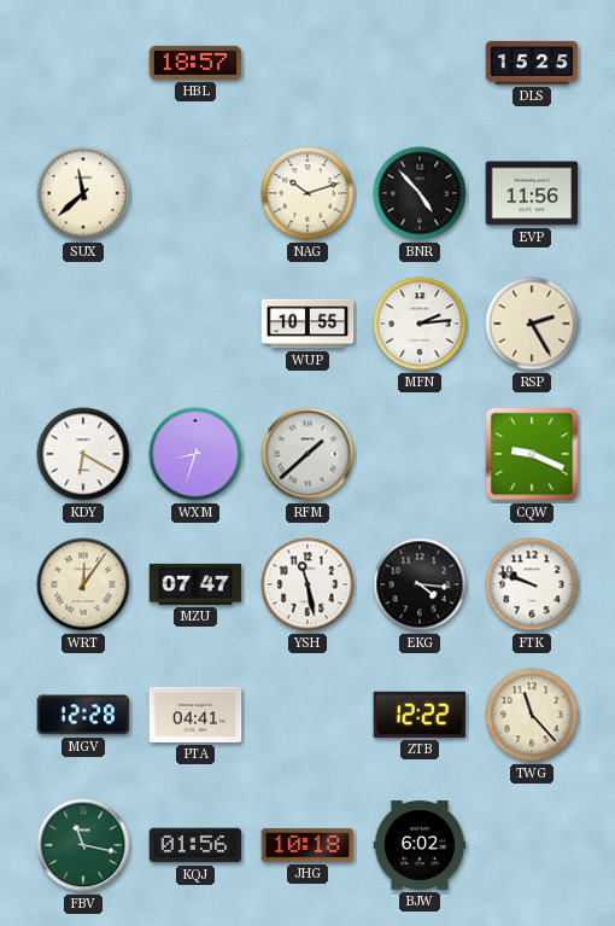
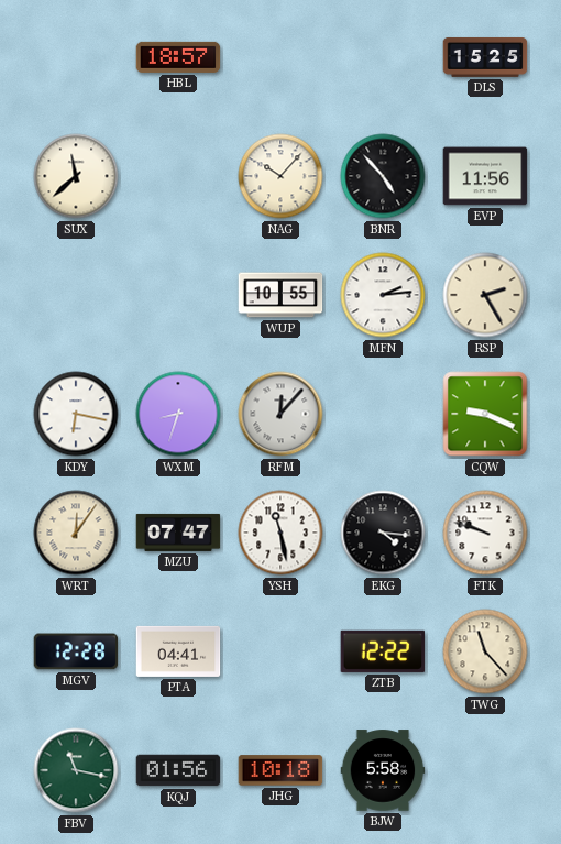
NAG: 10:12 -> 10:07 (280, 176)
KDY: 6:20 -> 6:17 (76, 414)
RFM: 1:38 -> 12:07 (280, 414)
BJW: 6:02 -> 5:58 (383, 770)
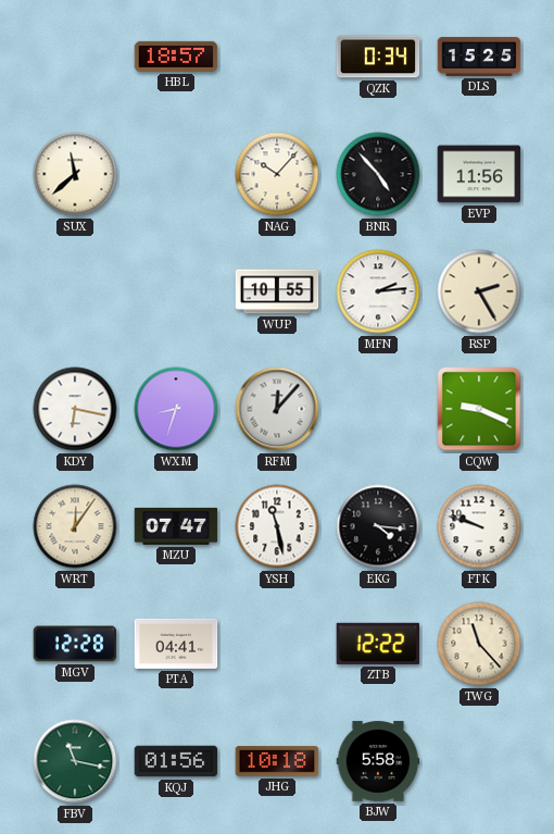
QZK: none -> 0:34 (378, 57)
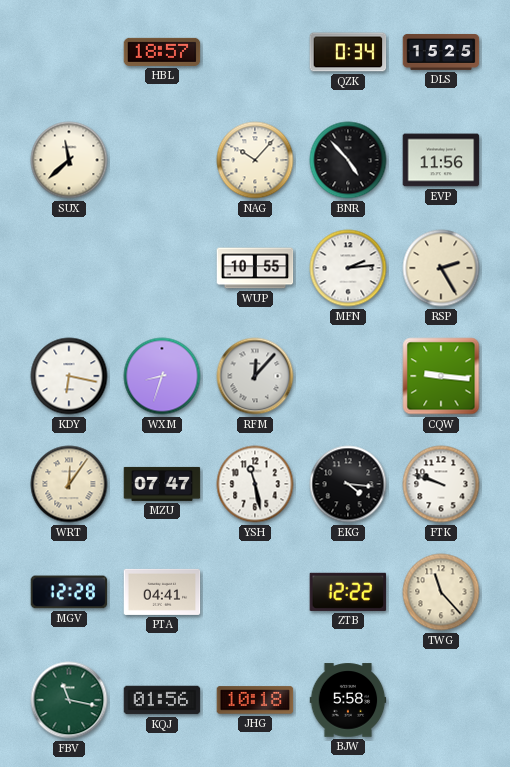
CQW: 9:19 -> 9:16 (441, 376)
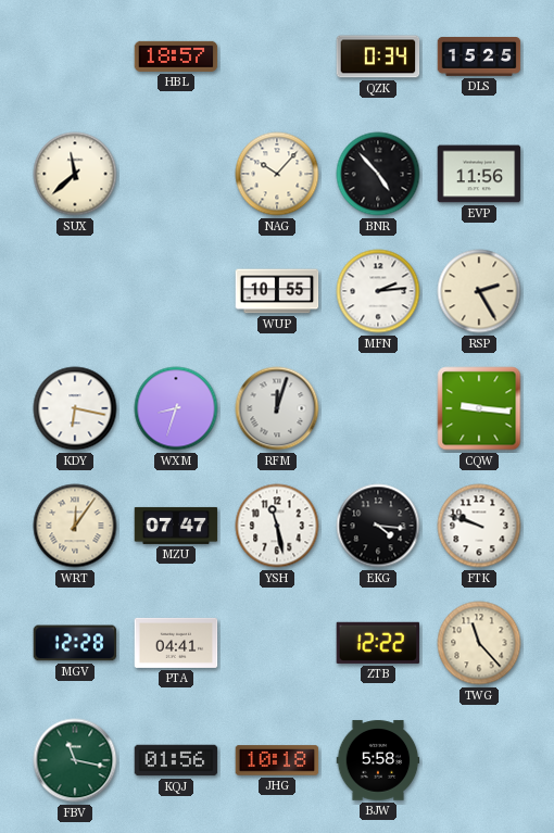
RFM: 12:07 -> 12:03 (277, 408)
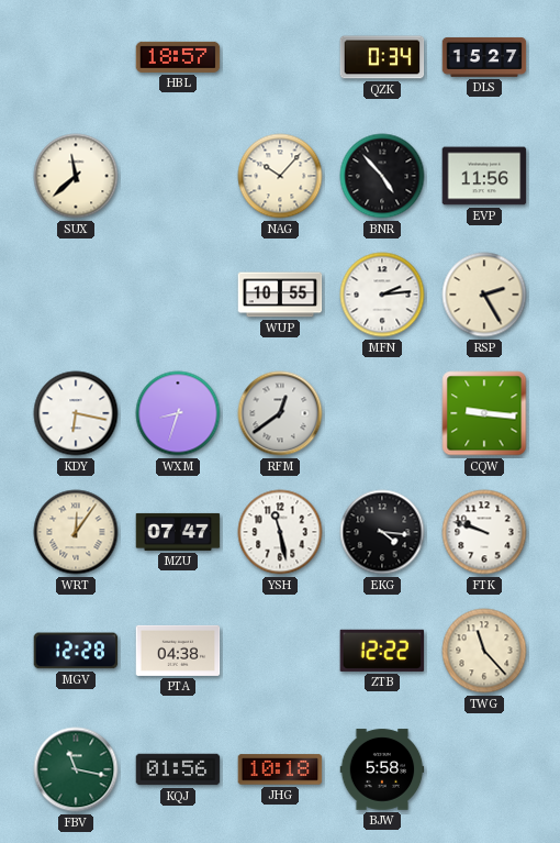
DLS: 15:25 -> 15:27 (484, 57)
RFM: 12:03 -> 12:39 (280, 413)
PTA: 04:41 -> 04:38 (178, 651)
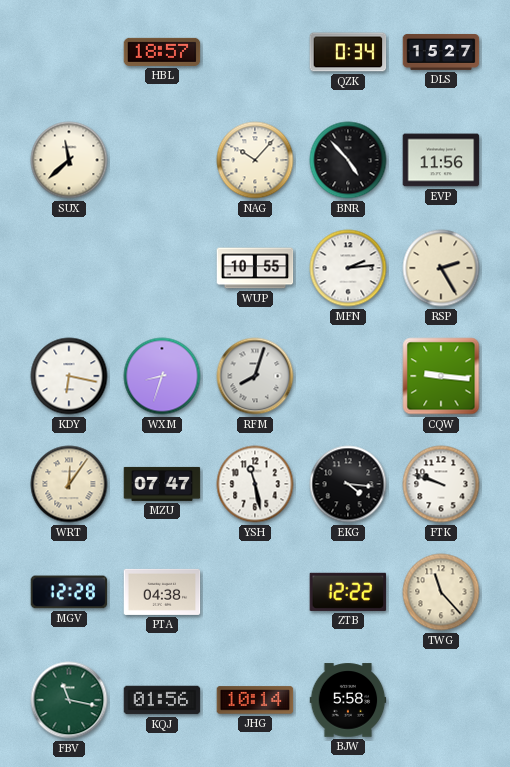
RFM: 12:39 -> 8:03 (255, 376)
JHG: 10:18 -> 10:14 (255, 700)
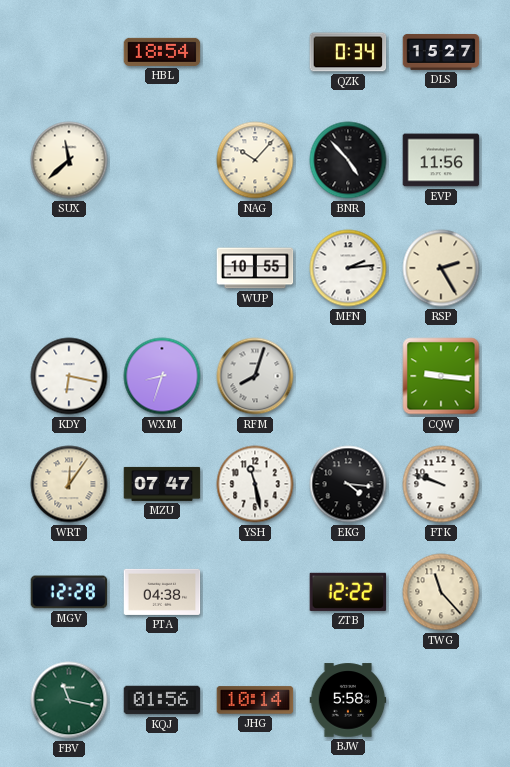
HBL: 18:57 -> 18:54 (162, 52)
